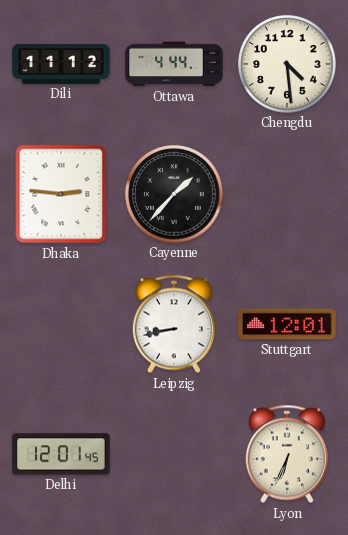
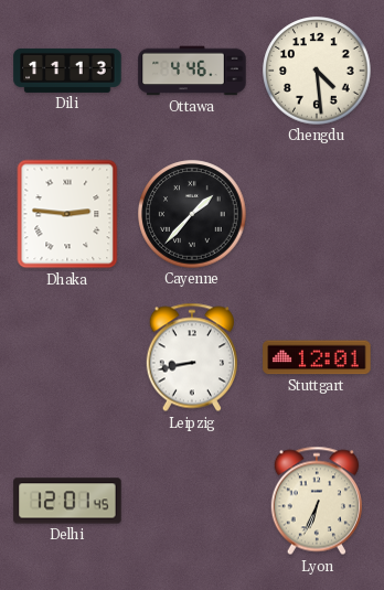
Dili: 11:12 -> 11:13 (67, 71)
Ottawa: 4:44 -> 4:46 (192, 71)
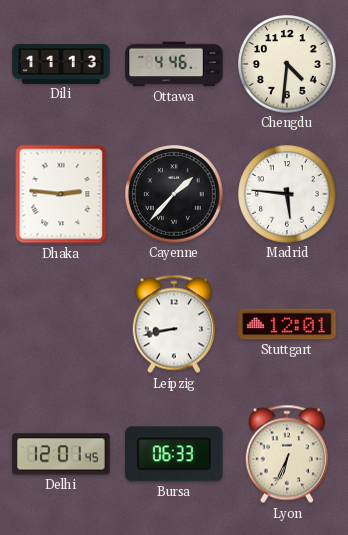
Chengdu: 4:29 -> 4:31 (287, 64)
Madrid: none -> 5:46 (287, 194)
Bursa: none -> 06:33 (174, 454)
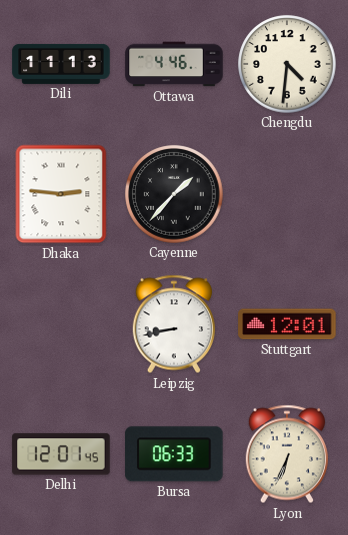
Madrid: 5:46 -> none (287, 194)
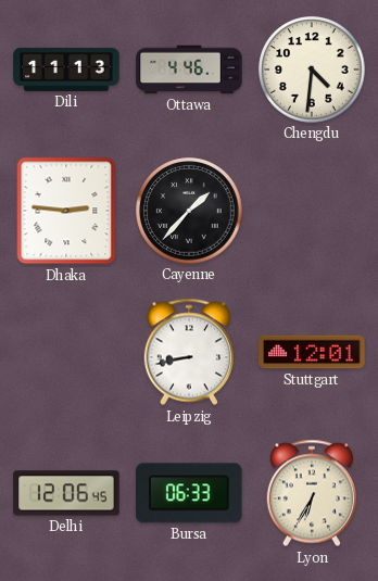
Delhi: 12:01 -> 12:06 (66, 493)
Lyon: 6:34 -> 6:35 (312, 493)
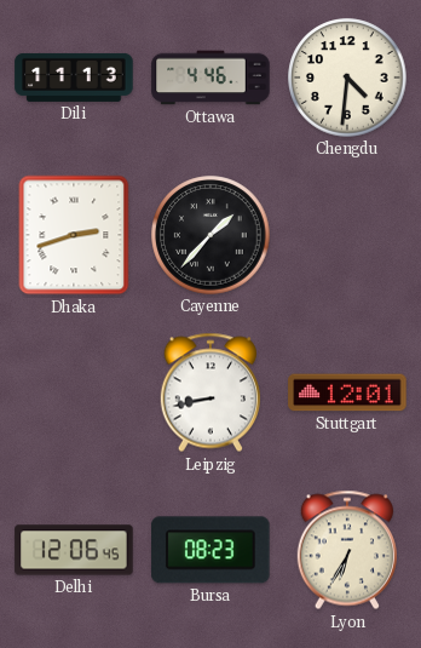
Dhaka: 2:46 -> 2:42 (74, 235)
Bursa: 06:33 -> 08:23 (211, 550)
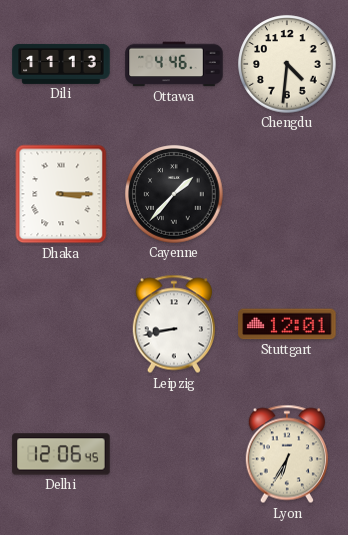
Dhaka: 2:42 -> 3:15 (61, 194)
Bursa: 08:23 -> none (211, 550)
